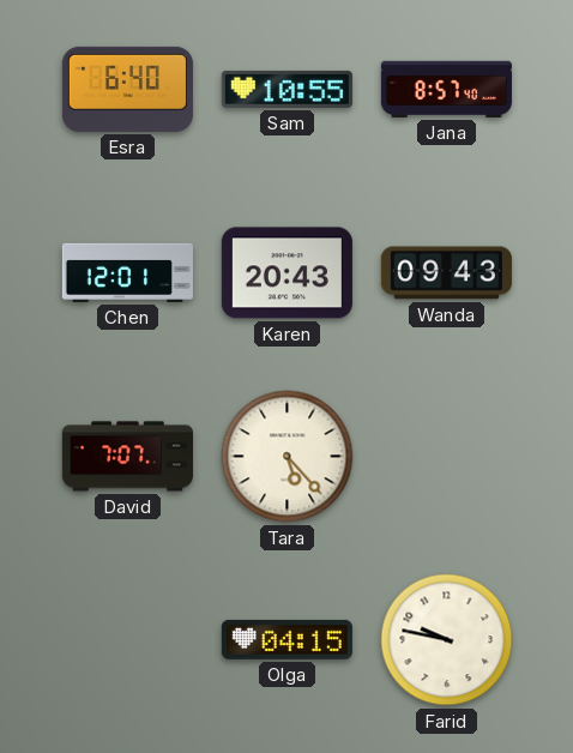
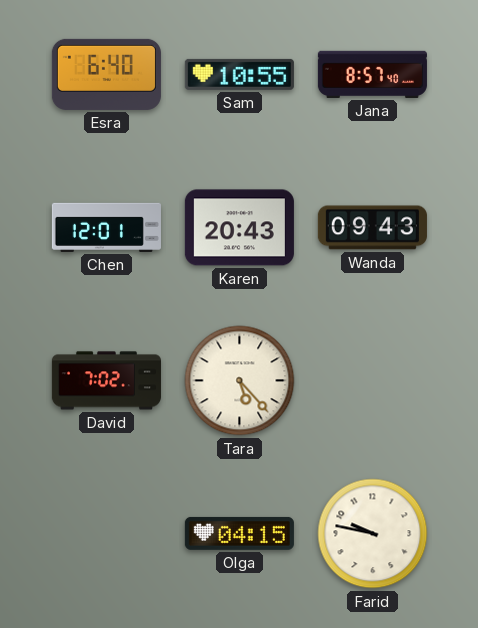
David: 7:07 -> 7:02 (106, 381)
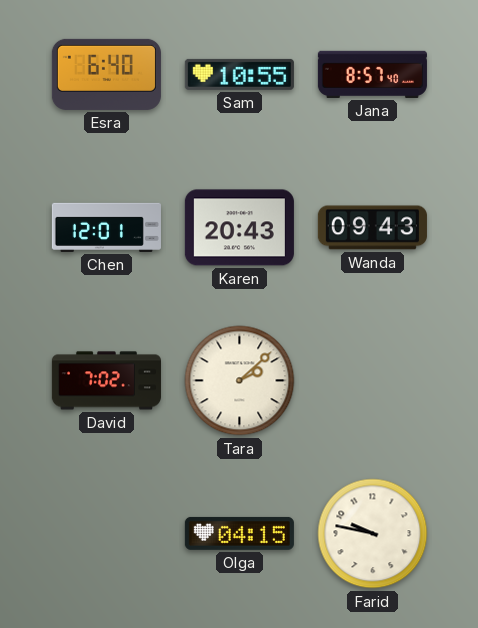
Tara: 5:23 -> 2:08 (240, 381)
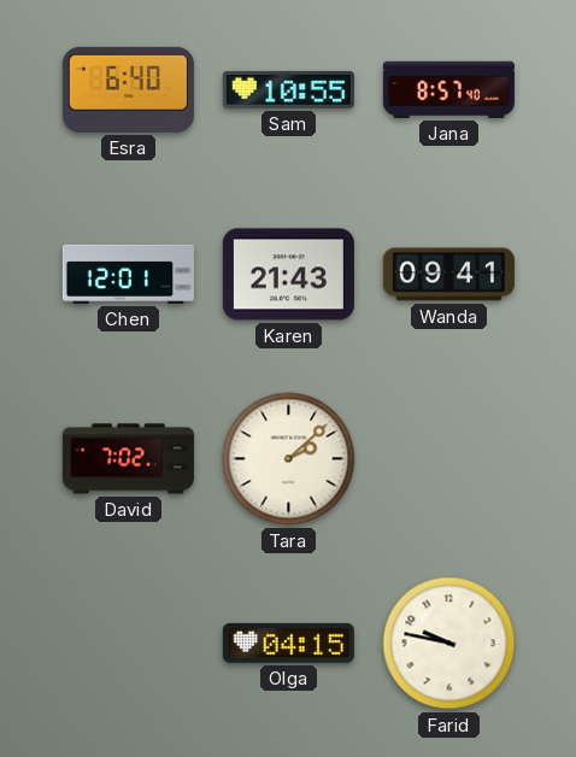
Karen: 20:43 -> 21:43 (288, 275)
Wanda: 09:43 -> 09:41 (448, 275)
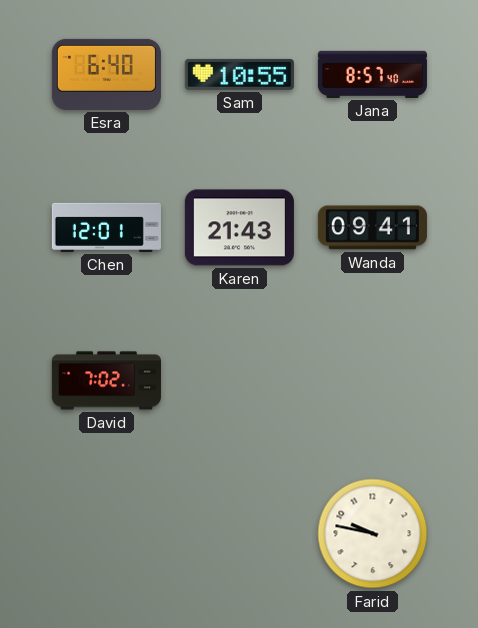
Tara: 2:08 -> none (289, 459)
Olga: 04:15 -> none (288, 642)
